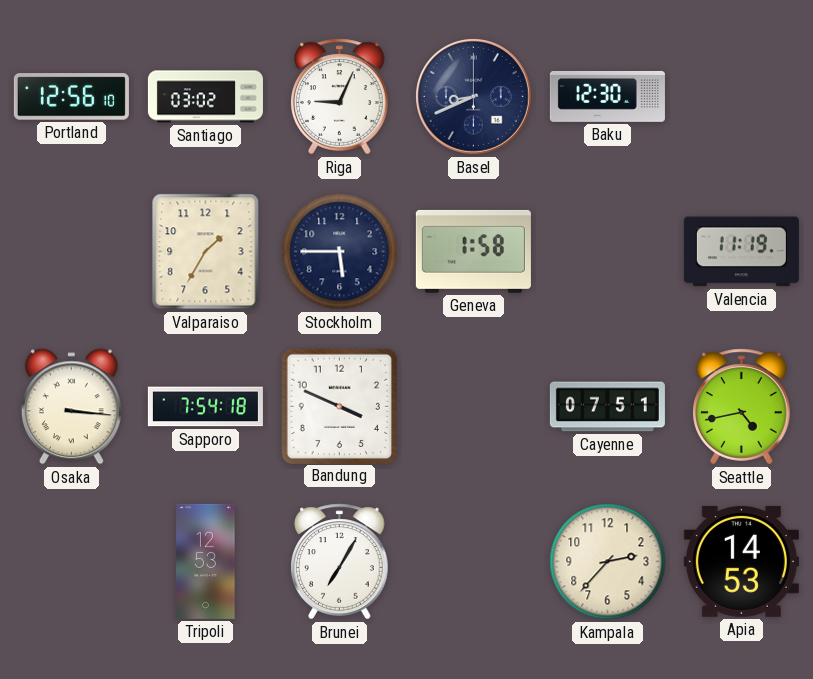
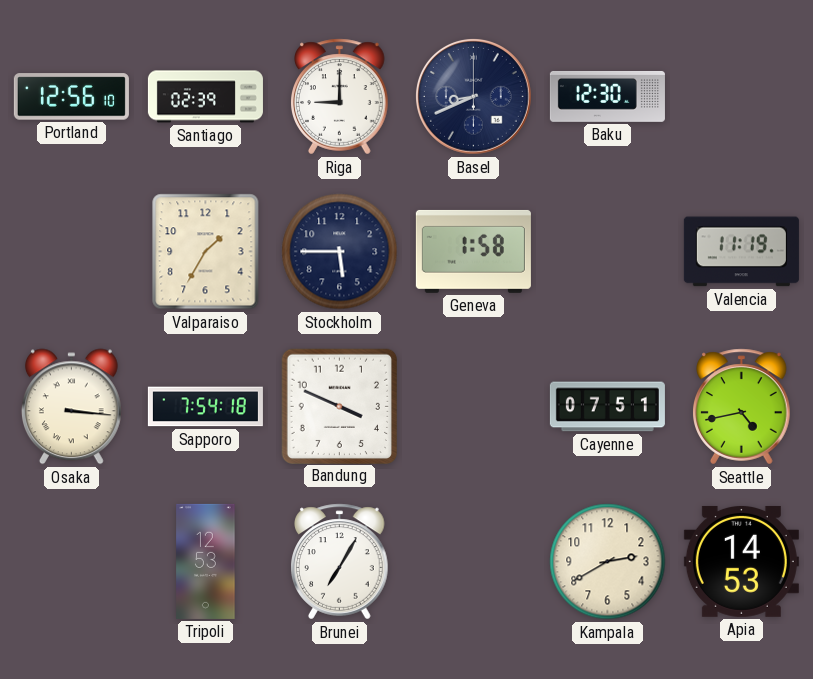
Santiago: 03:02 -> 02:39 (205, 97)
Riga: 9:04 -> 9:00 (340, 97)
Kampala: 2:37 -> 2:40 (608, 562)
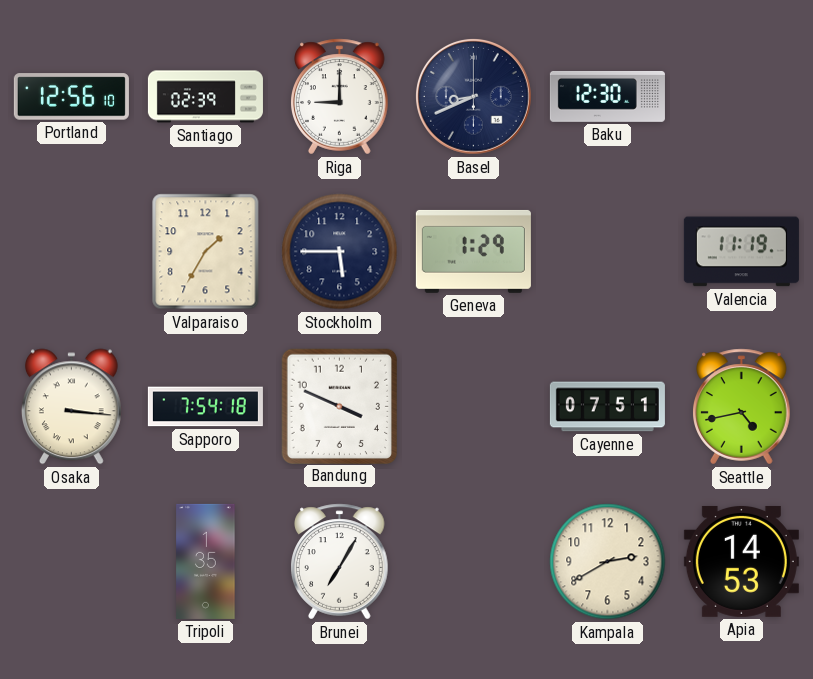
Geneva: 1:58 -> 1:29 (473, 251)
Tripoli: 12:53 -> 1:35 (206, 561)
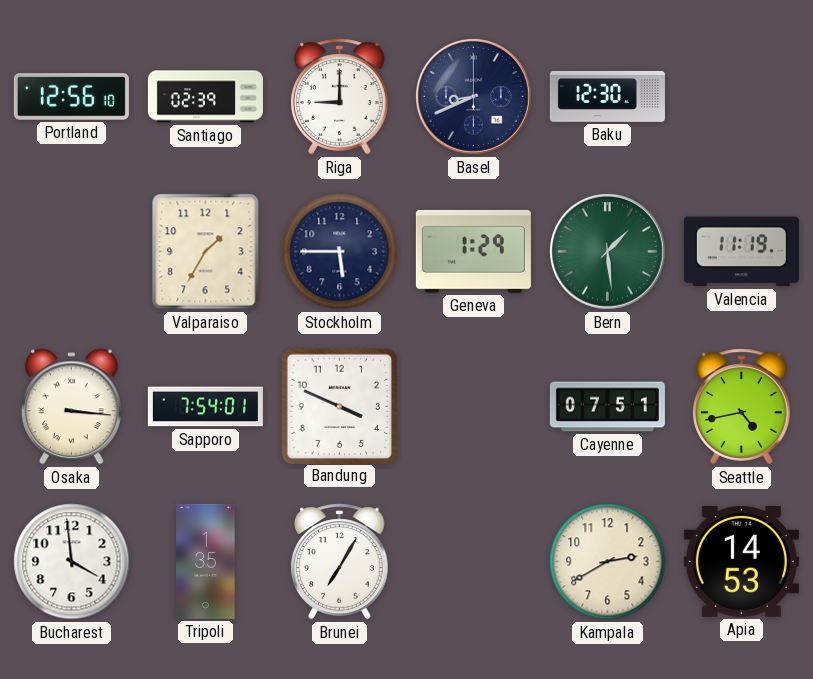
Bern: none -> 1:29 (607, 251)
Sapporo: 7:54:18 -> 7:54:01 (205, 407)
Bucharest: none -> 3:59 (72, 562)
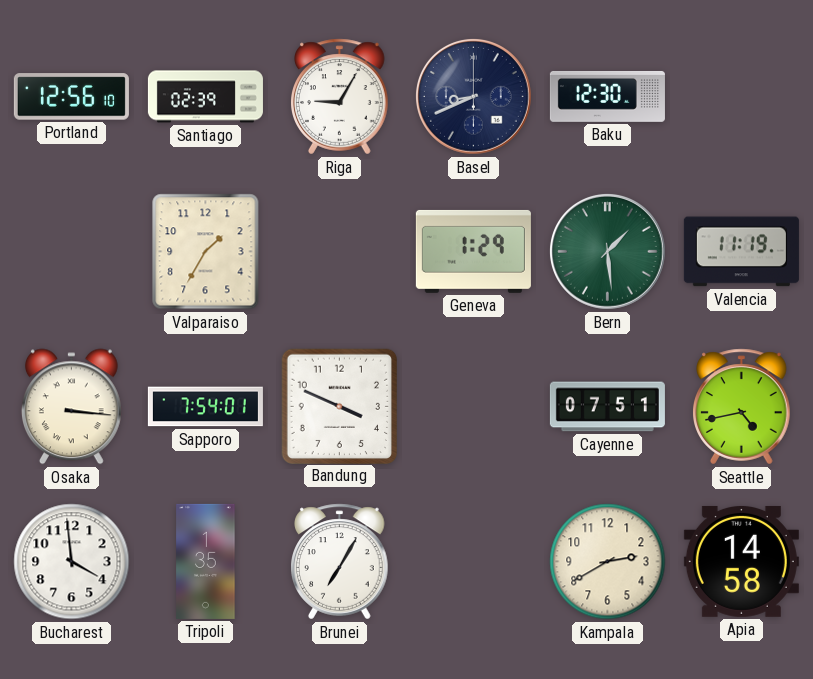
Riga: 9:00 -> 9:05 (340, 97)
Stockholm: 5:45 -> none (340, 252)
Apia: 14:53 -> 14:58 (741, 561)
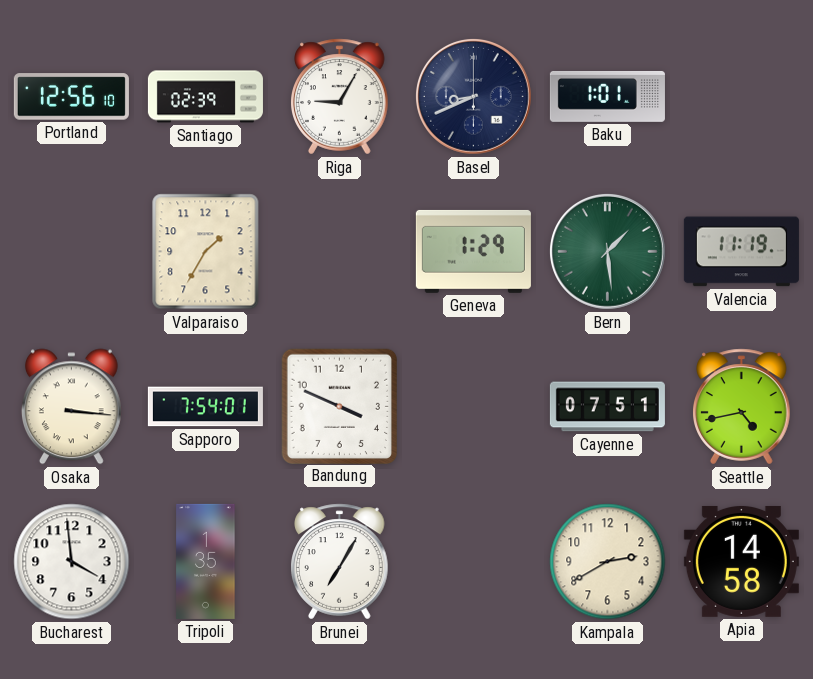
Baku: 12:30 -> 1:01 (607, 96)
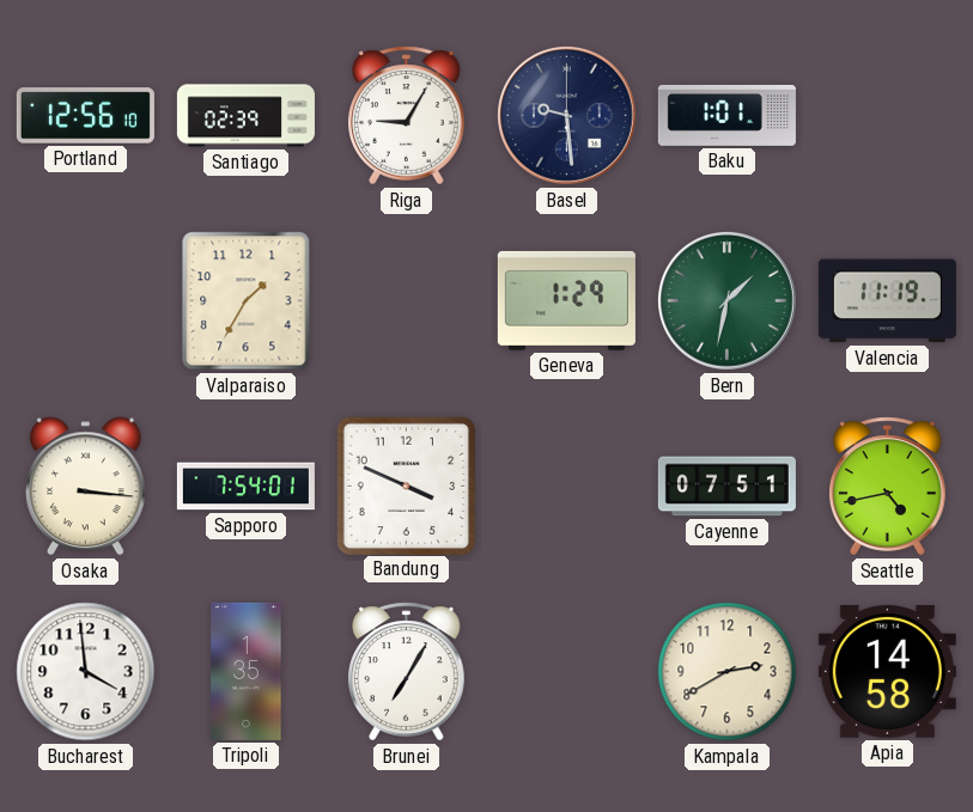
Basel: 8:41 -> 9:29 (566, 115)
Bern: 1:29 -> 1:32 (726, 300)
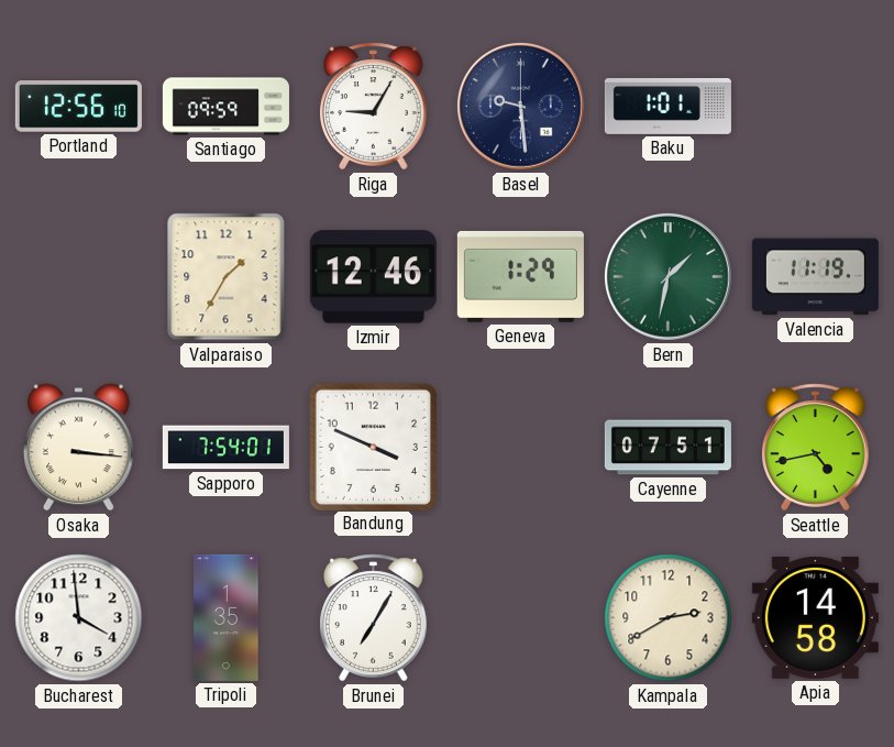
Santiago: 02:39 -> 09:59 (225, 107)
Izmir: none -> 12:46 (373, 277)
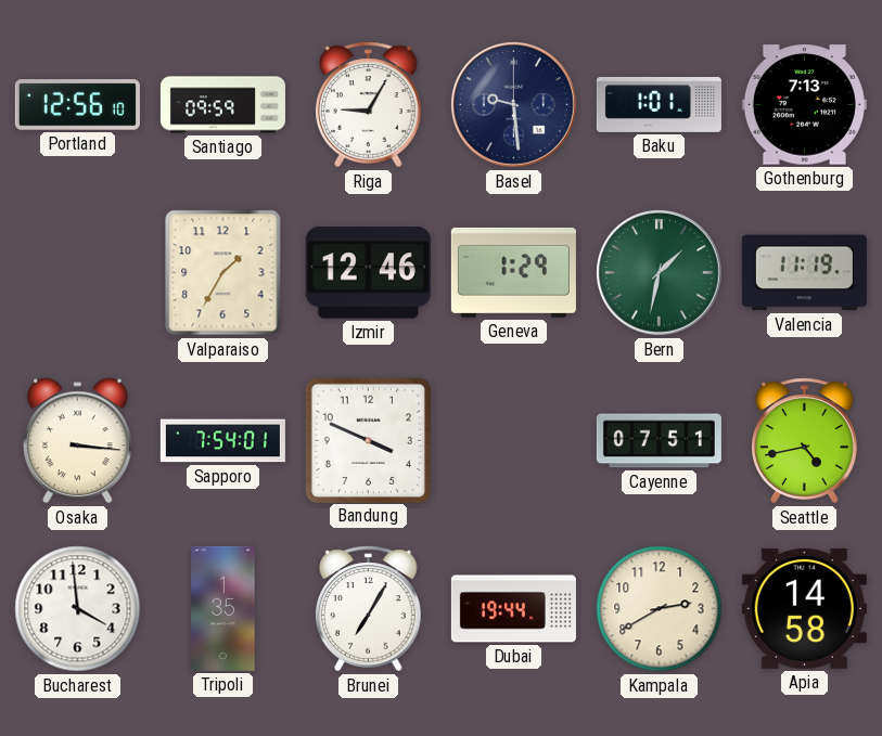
Gothenburg: none -> 7:13 (804, 105)
Dubai: none -> 19:44 (513, 609)
